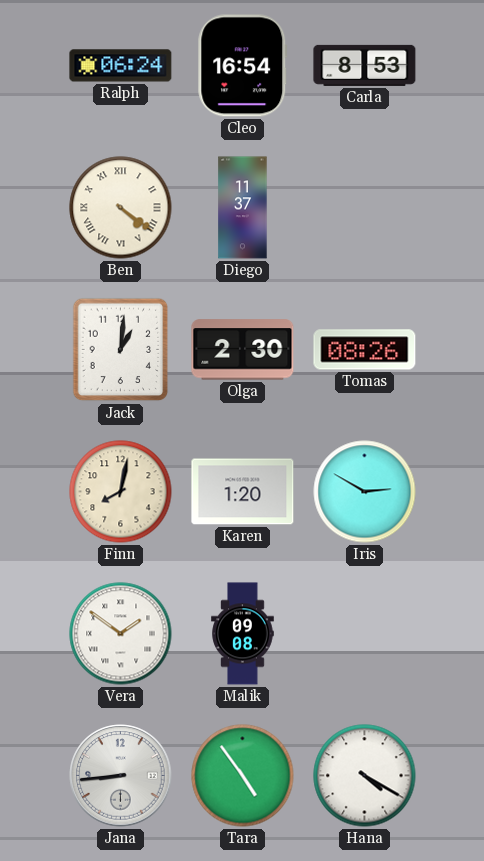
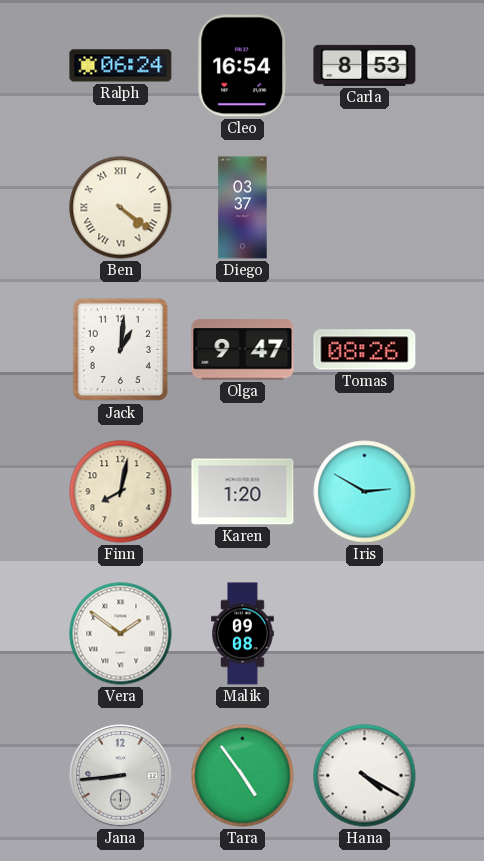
Diego: 11:37 -> 03:37 (243, 208)
Olga: 2:30 -> 9:47 (243, 350)
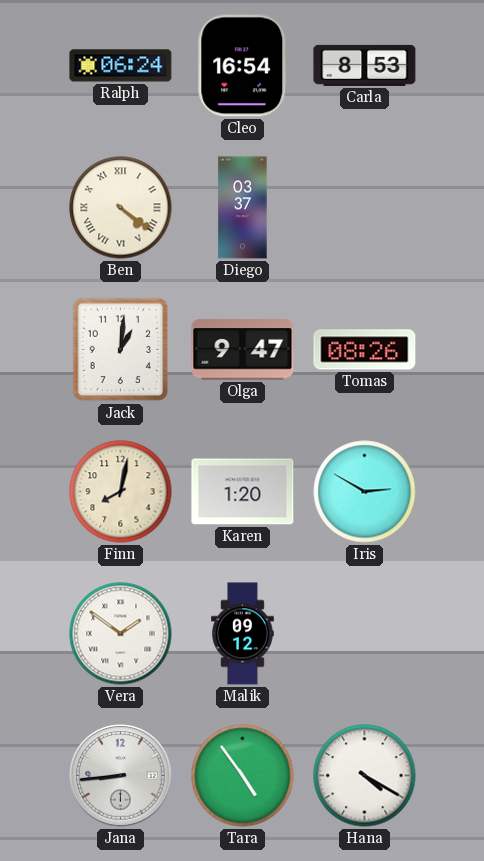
Malik: 09:08 -> 09:12 (243, 634)
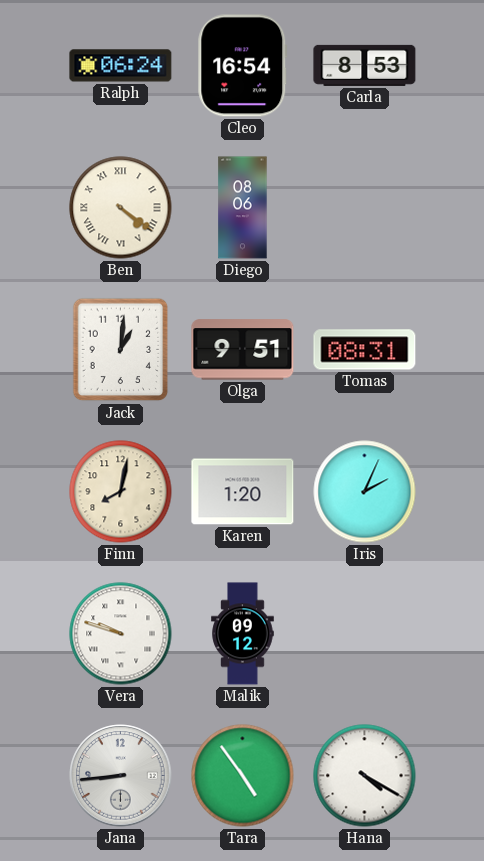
Diego: 03:37 -> 08:06 (243, 208)
Olga: 9:47 -> 9:51 (243, 350)
Tomas: 08:26 -> 08:31 (365, 350)
Iris: 2:50 -> 2:04 (365, 492)
Vera: 1:51 -> 9:48 (121, 634)
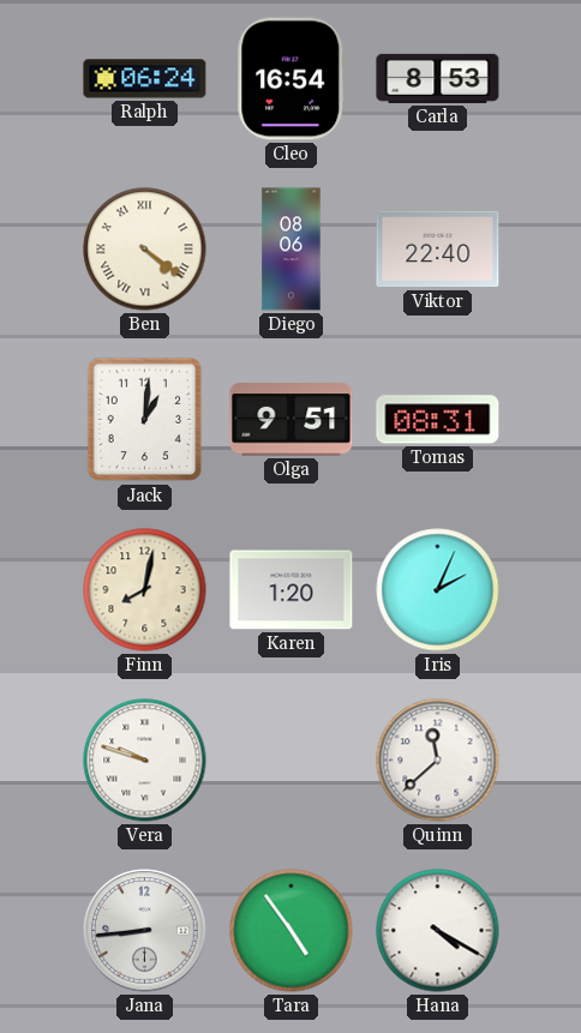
Viktor: none -> 22:40 (438, 250)
Malik: 09:12 -> none (243, 634)
Quinn: none -> 11:38 (438, 761)
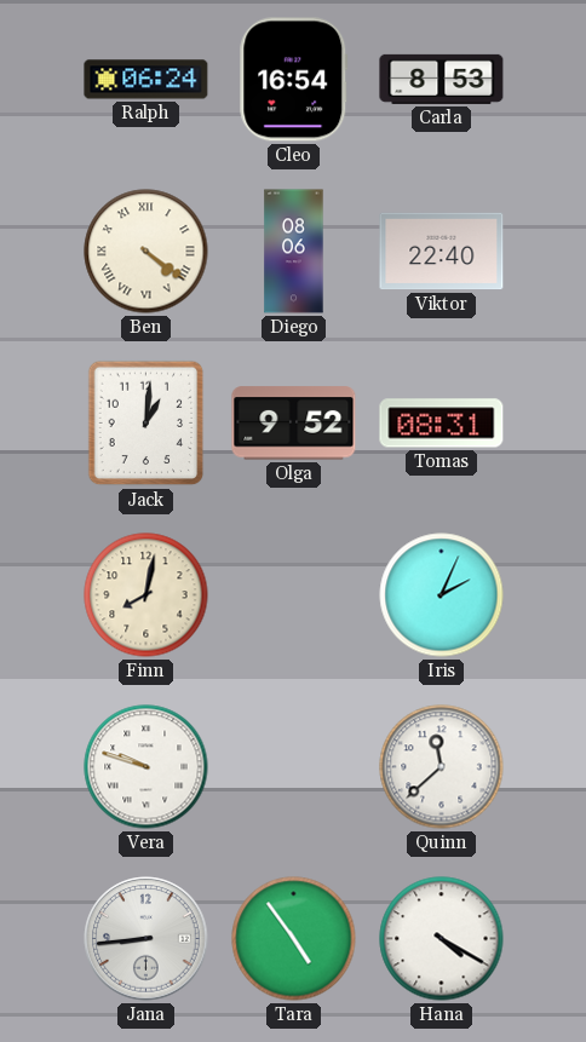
Olga: 9:51 -> 9:52 (294, 424)
Karen: 1:20 -> none (292, 590)
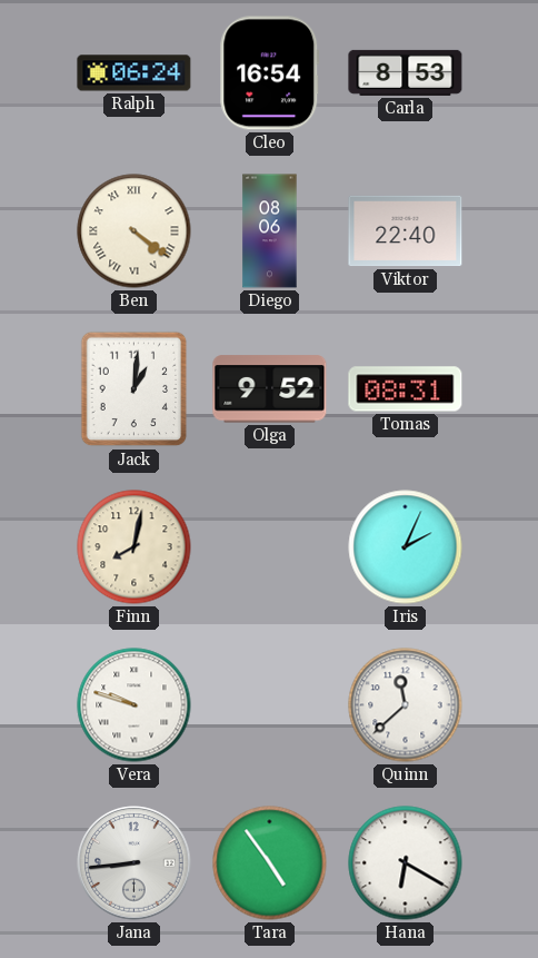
Hana: 4:20 -> 6:20 (406, 863)
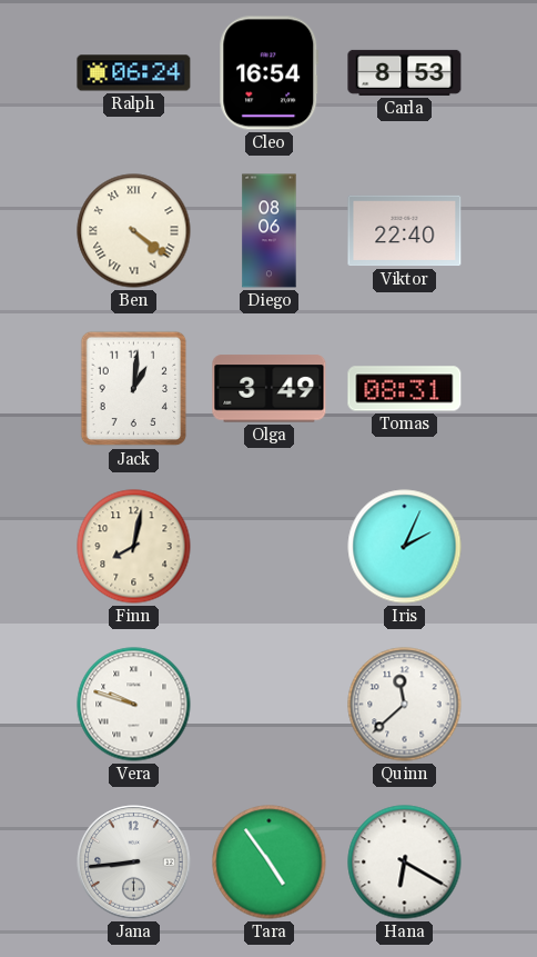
Olga: 9:52 -> 3:49 (270, 389)
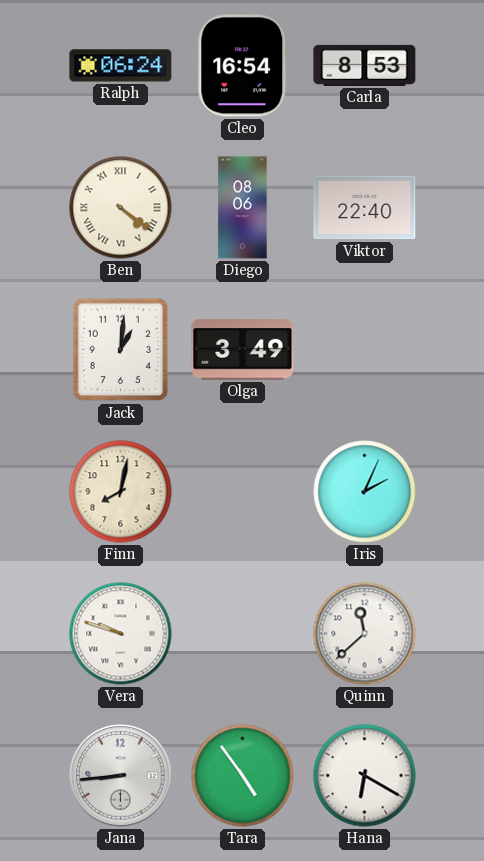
Tomas: 08:31 -> none (405, 389)
